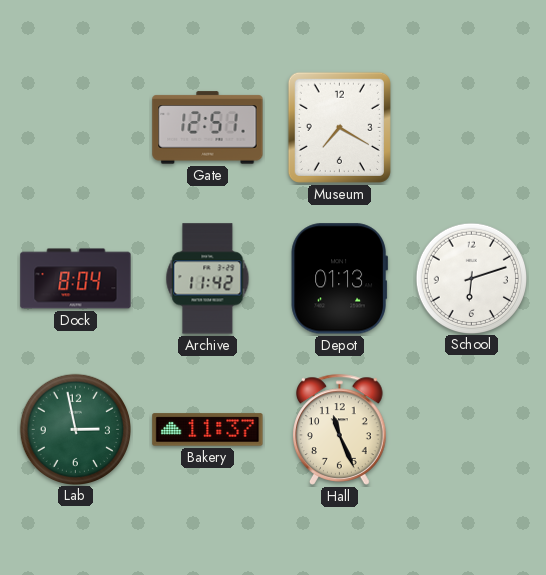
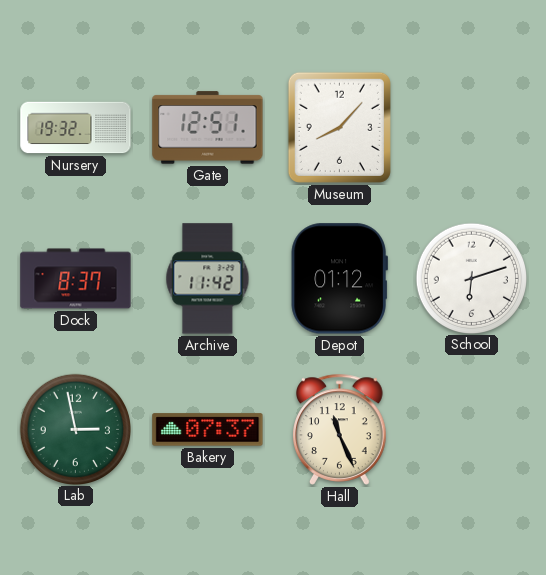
Nursery: none -> 19:32 (76, 128)
Museum: 7:20 -> 8:07 (339, 127)
Dock: 8:04 -> 8:37 (76, 279)
Depot: 01:13 -> 01:12 (339, 279)
Bakery: 11:37 -> 07:37 (208, 430)
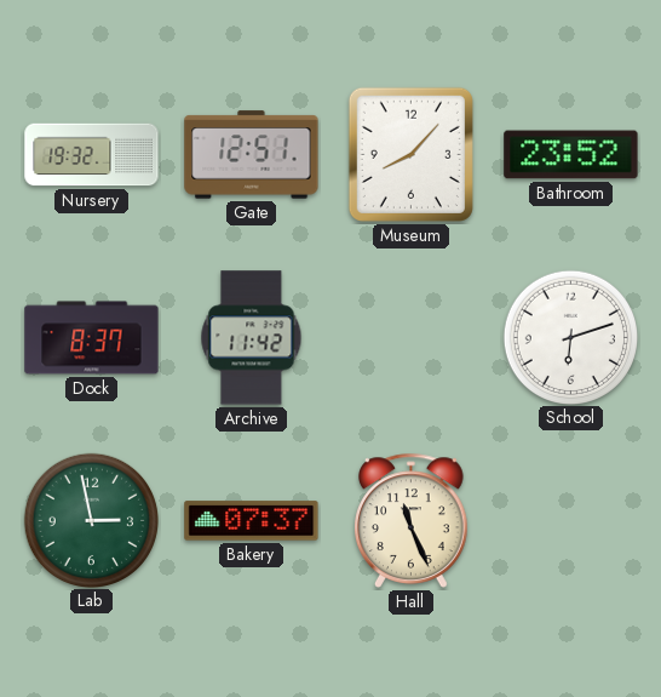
Bathroom: none -> 23:52 (571, 155)
Depot: 01:12 -> none (339, 279)
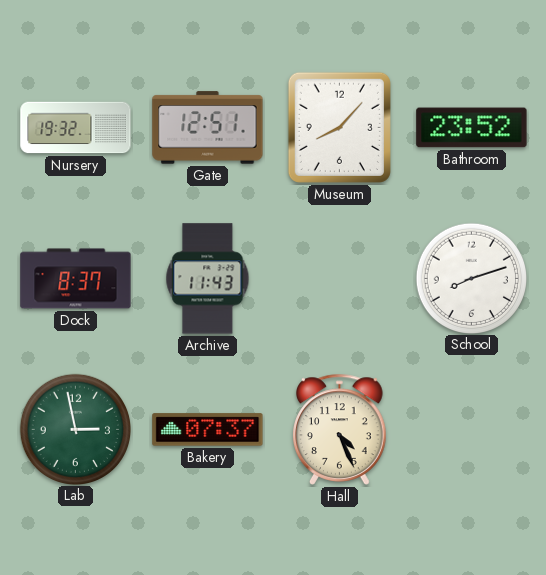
Archive: 11:42 -> 11:43 (208, 279)
School: 6:12 -> 8:12 (471, 278)
Hall: 11:26 -> 4:26 (340, 429)
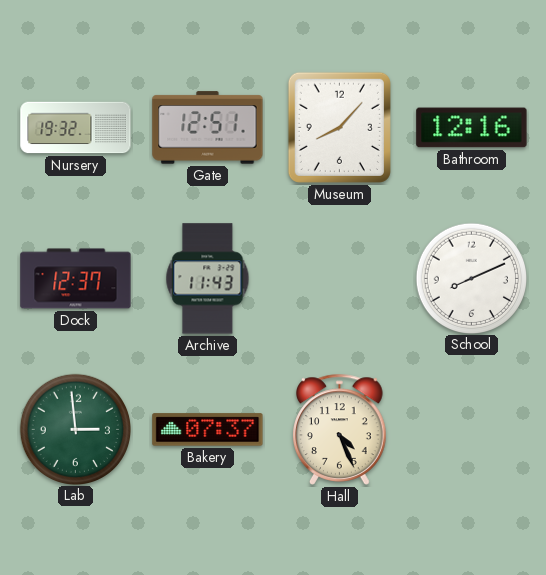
Bathroom: 23:52 -> 12:16 (472, 128)
Dock: 8:37 -> 12:37 (76, 279)
School: 8:12 -> 8:11 (471, 278)
Lab: 2:58 -> 2:59 (75, 429)
